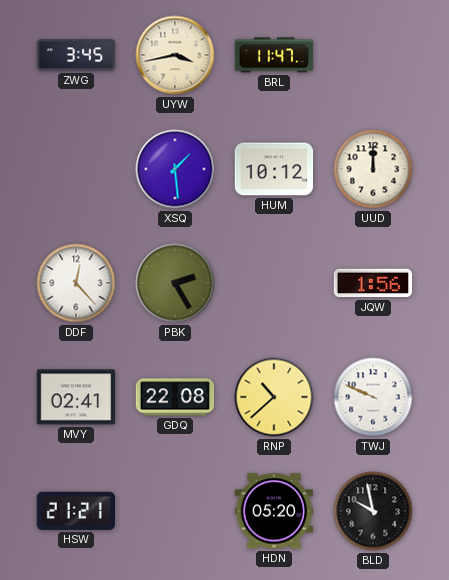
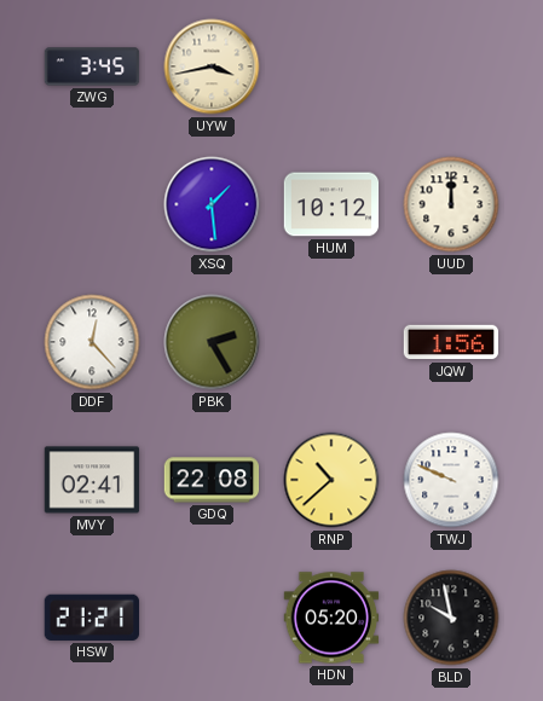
BRL: 11:47 -> none (274, 55)
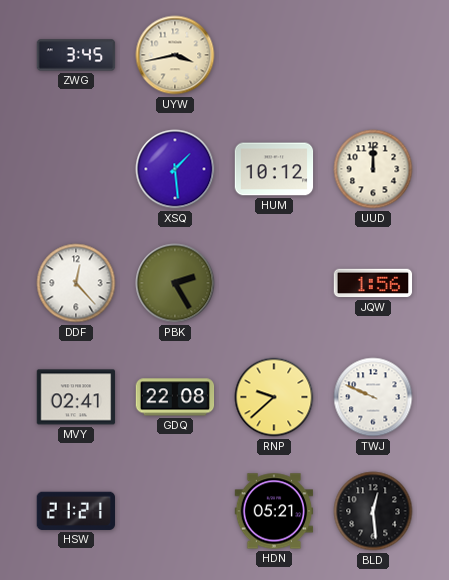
RNP: 10:38 -> 9:38 (274, 397)
HDN: 05:20 -> 05:21 (274, 511)
BLD: 9:58 -> 12:29 (373, 511)
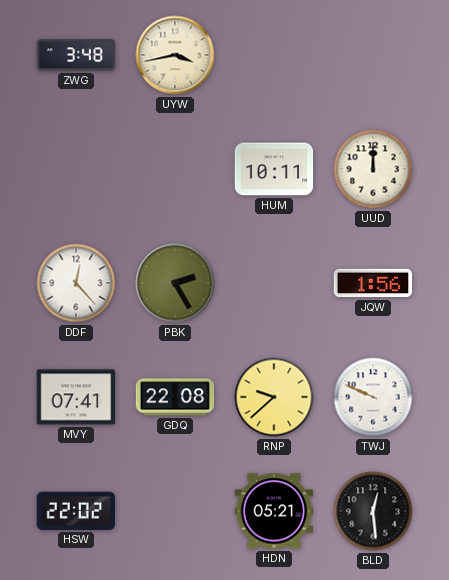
ZWG: 3:45 -> 3:48 (76, 55)
XSQ: 1:29 -> none (175, 169)
HUM: 10:12 -> 10:11 (274, 169)
MVY: 02:41 -> 07:41 (76, 397)
HSW: 21:21 -> 22:02 (75, 511)
